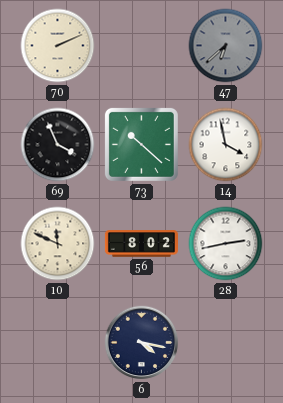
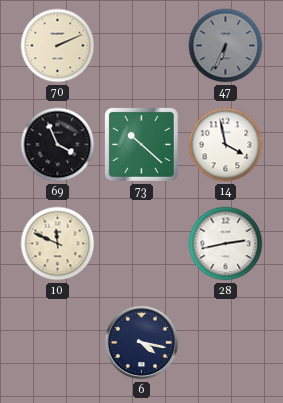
47: 6:38 -> 6:34 (226, 46)
56: 8:02 -> none (141, 244)
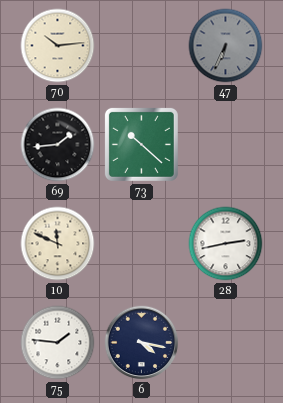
70: 2:11 -> 10:14 (58, 46)
69: 3:56 -> 1:44 (58, 145)
14: 3:58 -> none (226, 145)
75: none -> 1:46 (58, 343)
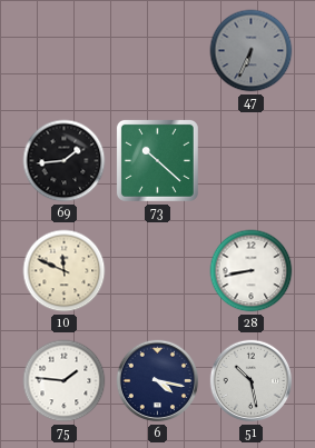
70: 10:14 -> none (58, 46)
28: 2:43 -> 8:43 (252, 271)
51: none -> 10:28 (252, 381)
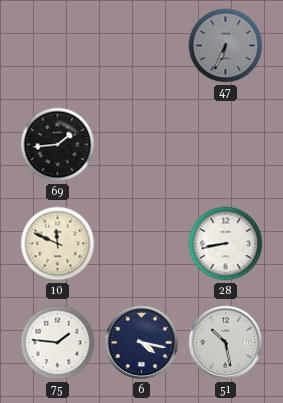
73: 10:22 -> none (157, 160)
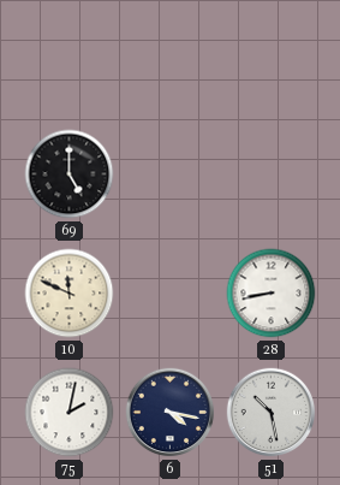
47: 6:34 -> none (226, 46)
69: 1:44 -> 5:00 (70, 175)
75: 1:46 -> 2:02 (70, 413)
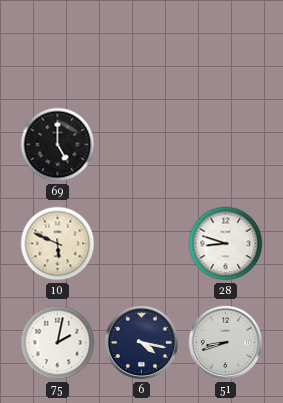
10: 11:49 -> 5:49 (58, 244)
28: 8:43 -> 8:48 (226, 244)
51: 10:28 -> 8:42 (226, 343)
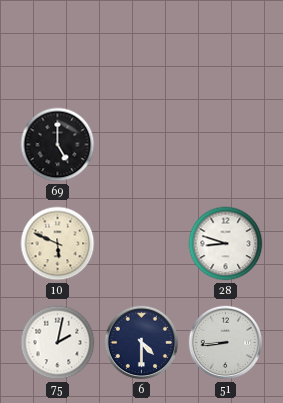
6: 4:17 -> 4:30 (142, 343)
51: 8:42 -> 8:44 (226, 343)
